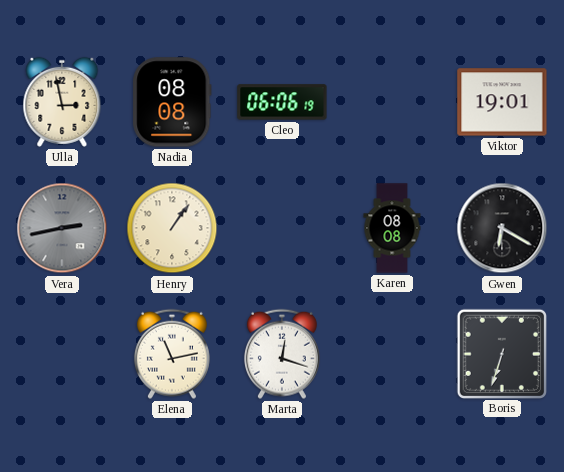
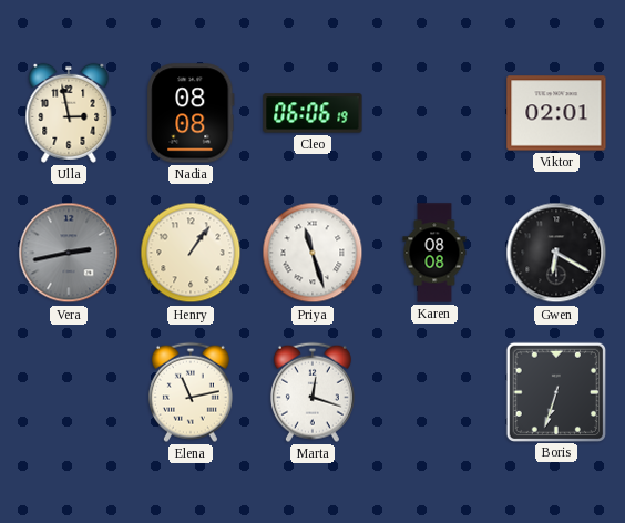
Viktor: 19:01 -> 02:01 (556, 113)
Priya: none -> 11:27 (312, 253)
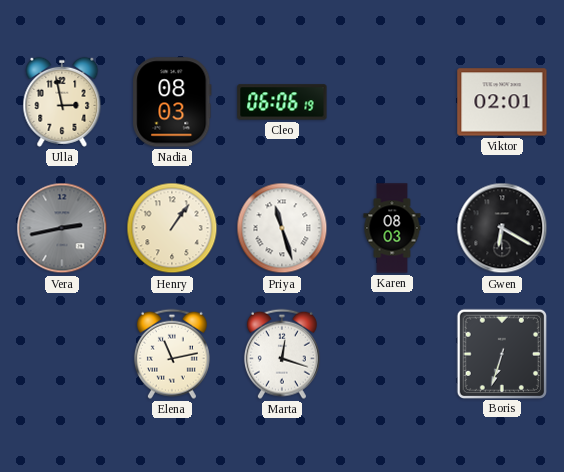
Nadia: 08:08 -> 08:03 (172, 102)
Karen: 08:08 -> 08:03 (392, 228)
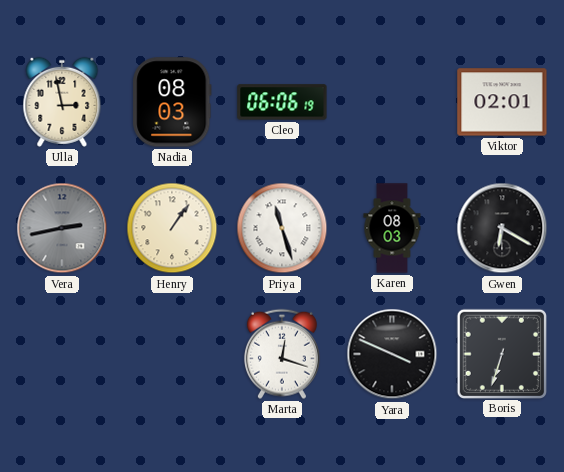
Elena: 11:13 -> none (172, 354)
Yara: none -> 3:49 (392, 354)
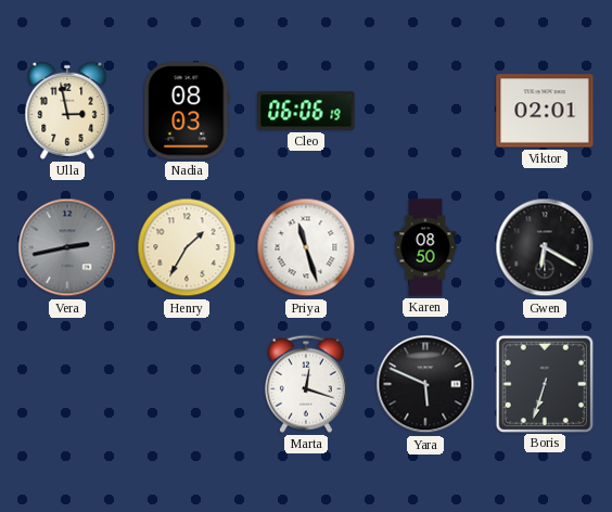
Henry: 1:06 -> 1:35 (187, 247)
Karen: 08:03 -> 08:50 (425, 247)
Yara: 3:49 -> 5:49 (425, 384)
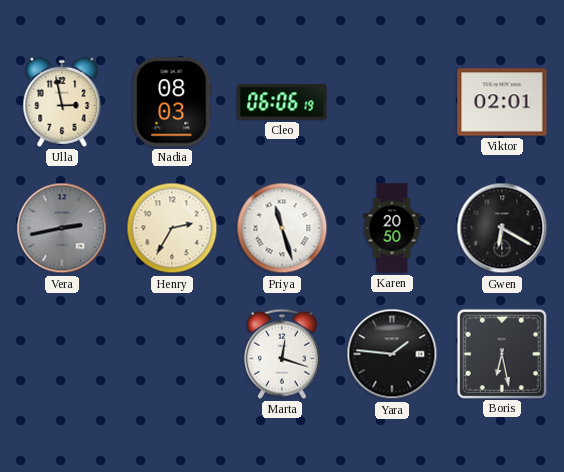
Henry: 1:35 -> 2:35 (172, 228)
Karen: 08:50 -> 20:50 (392, 228)
Yara: 5:49 -> 1:46 (392, 354)
Boris: 6:33 -> 6:28 (501, 353)
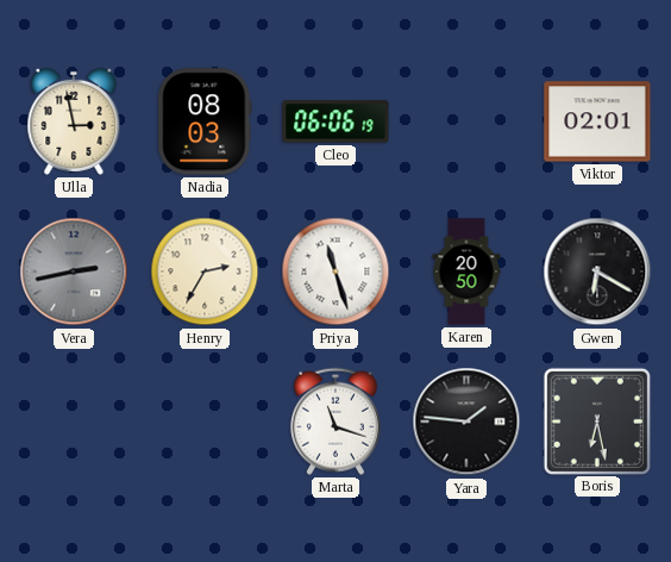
Marta: 12:18 -> 11:18 (335, 421)
